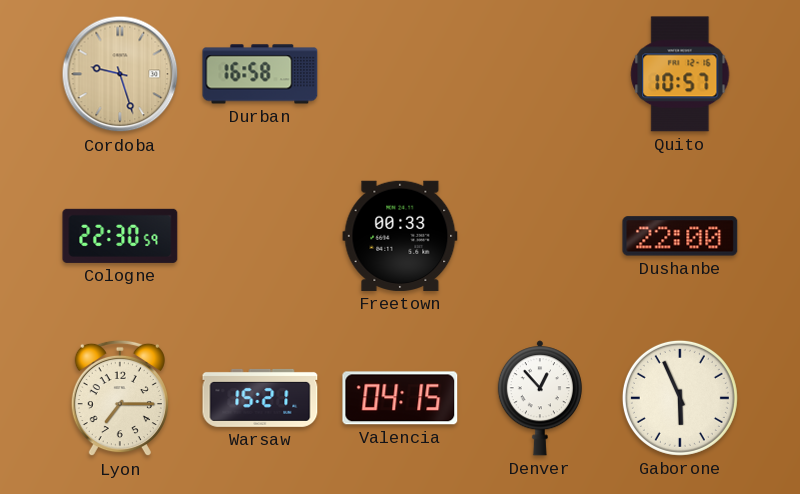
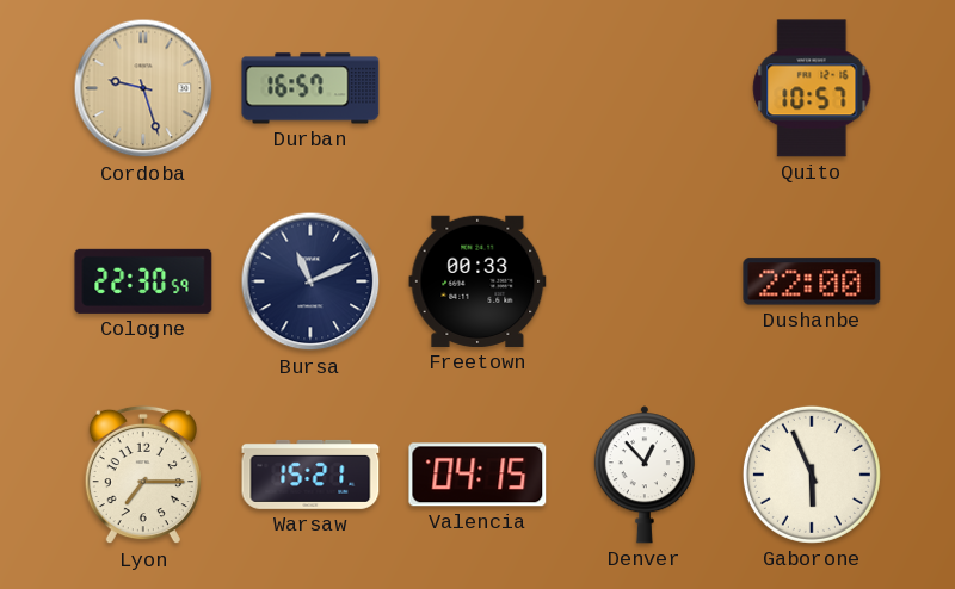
Durban: 16:58 -> 16:57 (310, 88)
Bursa: none -> 11:11 (310, 281)
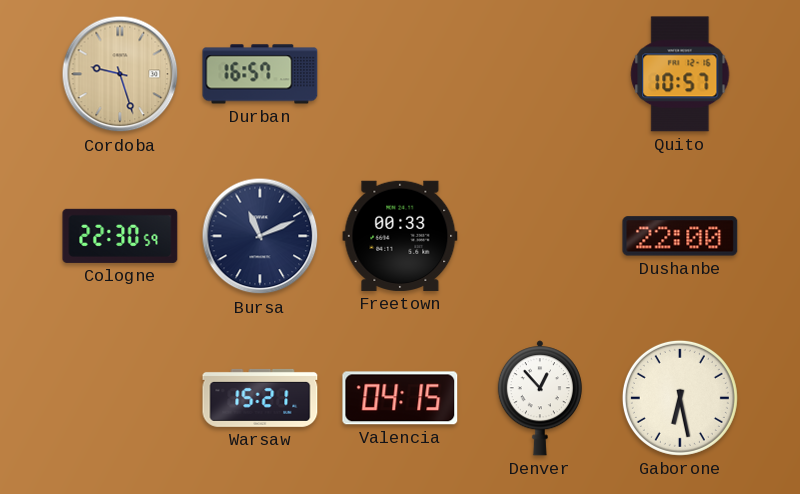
Lyon: 7:15 -> none (143, 475)
Gaborone: 5:56 -> 6:28 (680, 398)
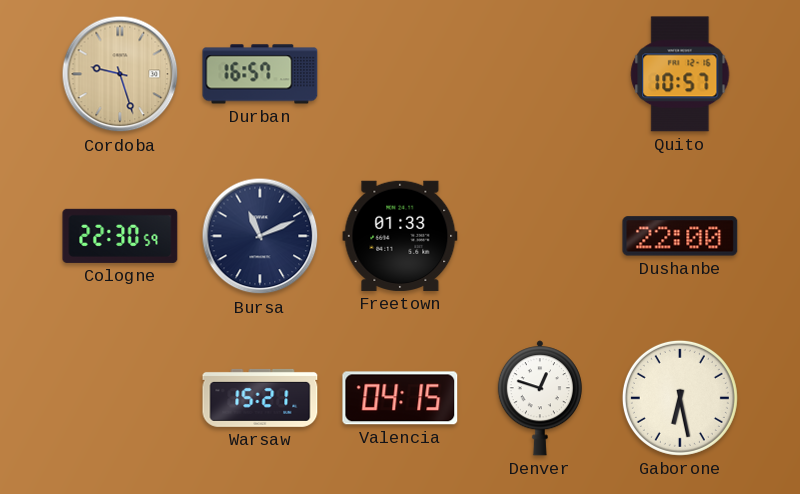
Freetown: 00:33 -> 01:33 (400, 236)
Denver: 12:53 -> 12:48 (540, 398)
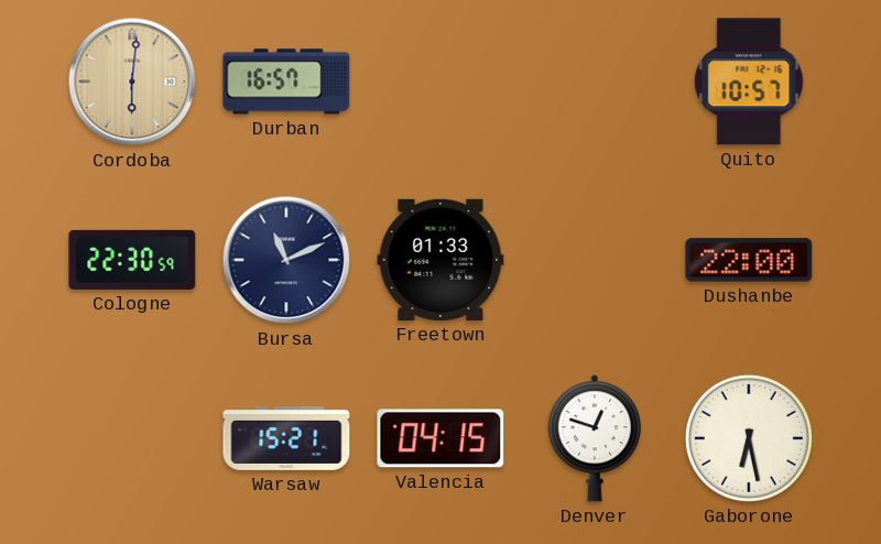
Cordoba: 9:27 -> 6:01 (132, 81)
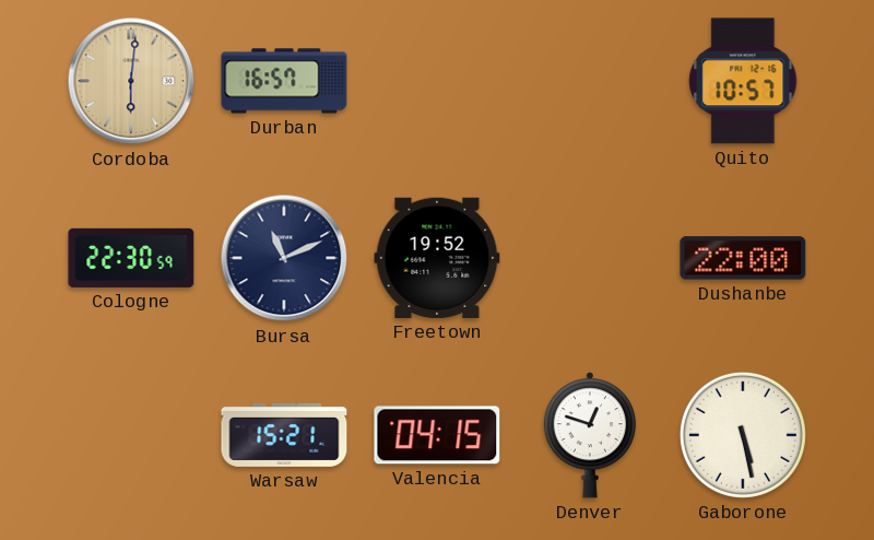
Freetown: 01:33 -> 19:52 (437, 258)
Gaborone: 6:28 -> 5:28 (743, 435)
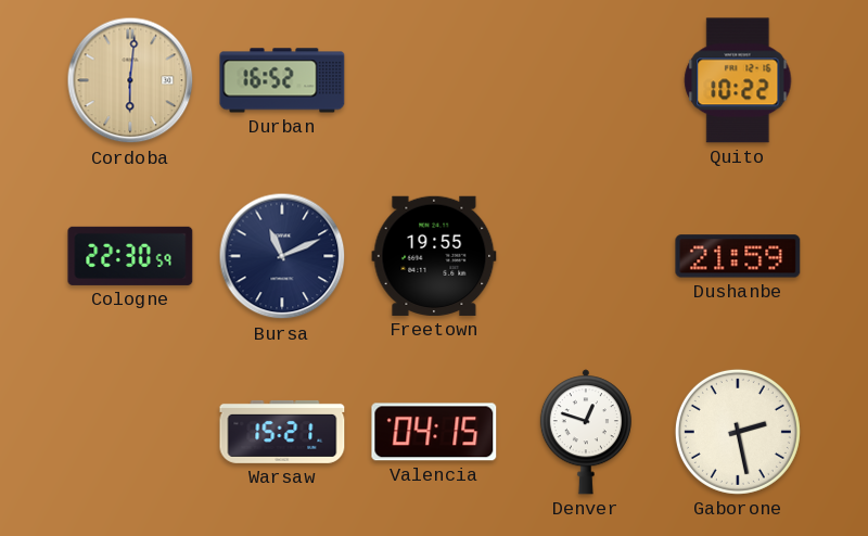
Durban: 16:57 -> 16:52 (282, 80)
Quito: 10:57 -> 10:22 (738, 80)
Freetown: 19:52 -> 19:55 (434, 256)
Dushanbe: 22:00 -> 21:59 (738, 256)
Gaborone: 5:28 -> 2:28 (738, 432)
